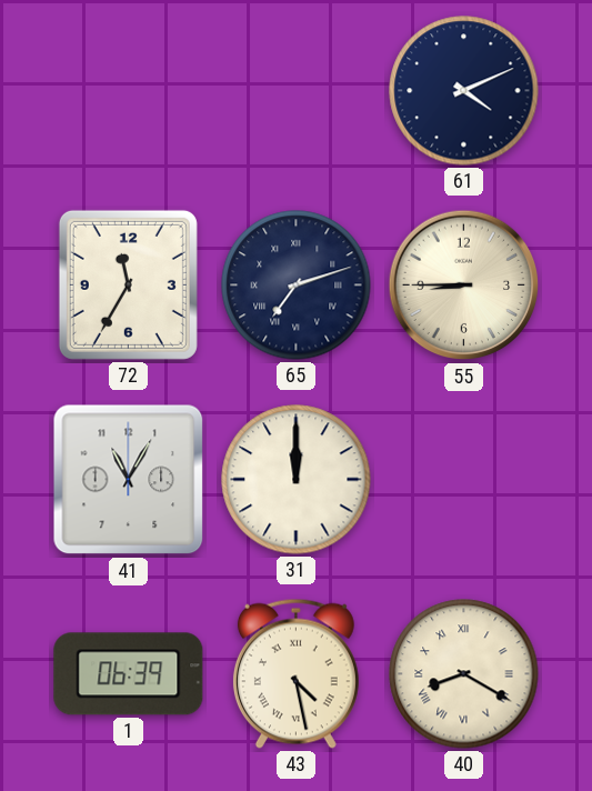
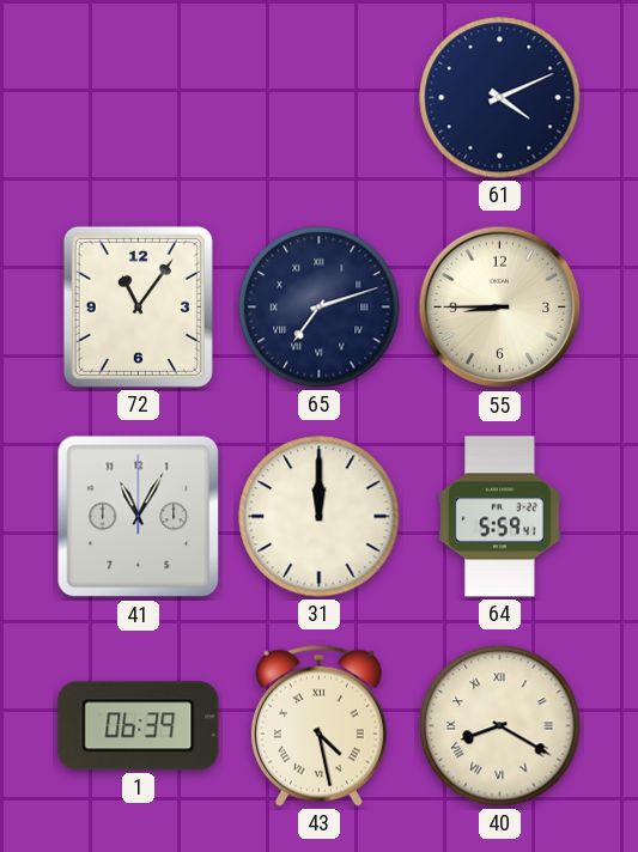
72: 11:35 -> 11:06 (138, 306)
64: none -> 5:59 (500, 517)
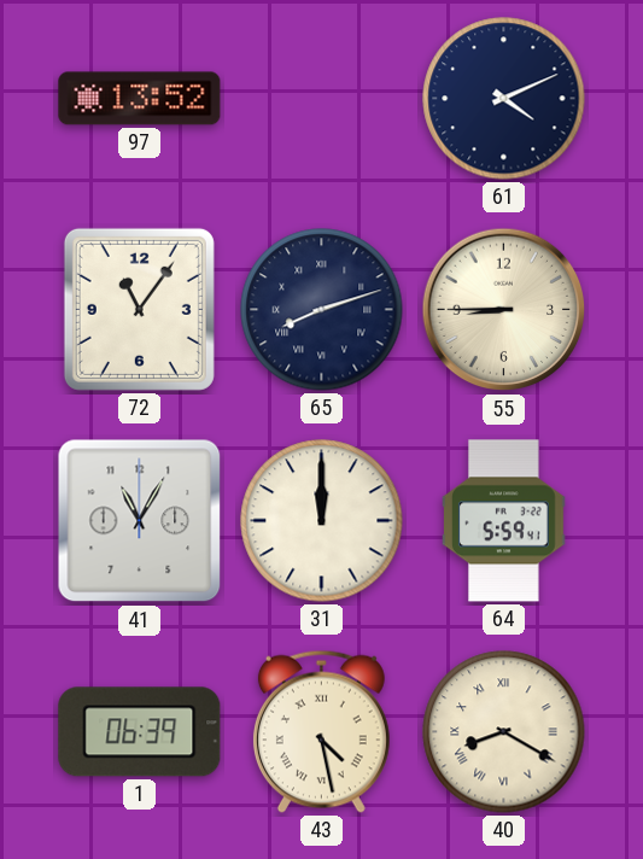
97: none -> 13:52 (140, 99)
65: 7:12 -> 8:12 (322, 310)
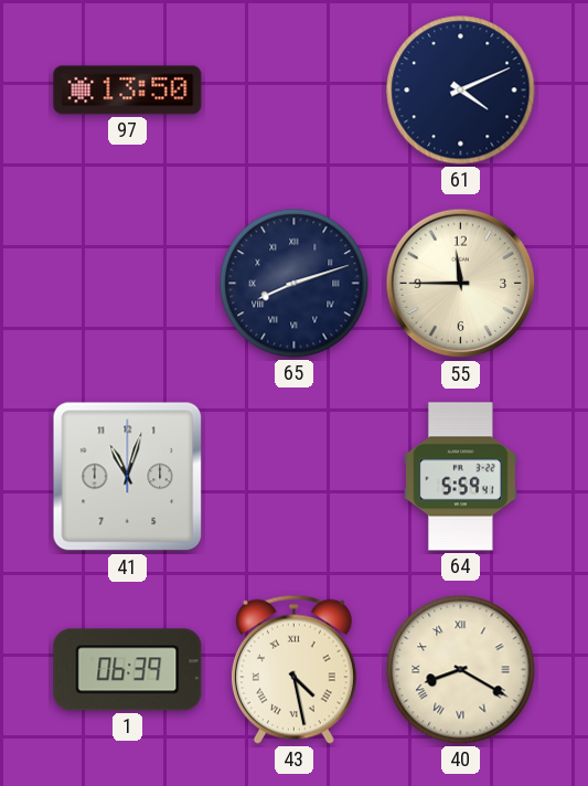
97: 13:52 -> 13:50 (128, 91)
72: 11:06 -> none (139, 309)
55: 8:45 -> 11:45 (461, 284)
41: 11:05 -> 11:03 (128, 477)
31: 12:00 -> none (322, 521)
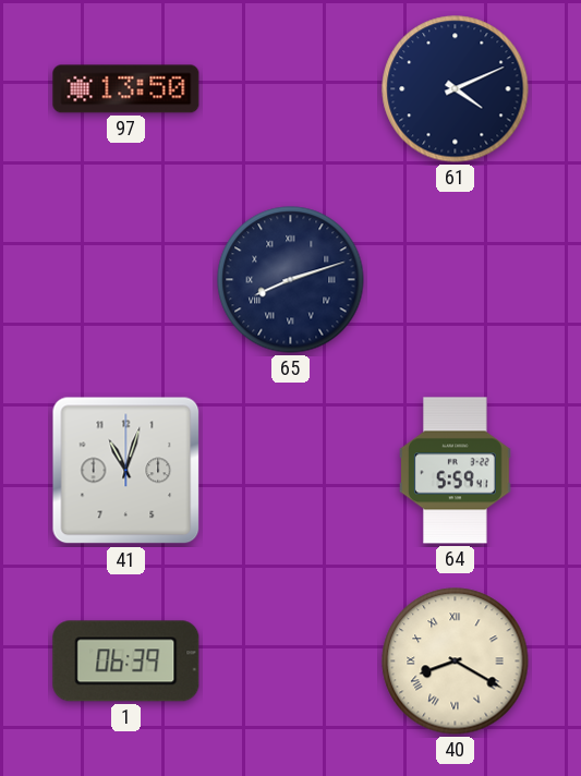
55: 11:45 -> none (461, 284)
43: 4:28 -> none (293, 669)
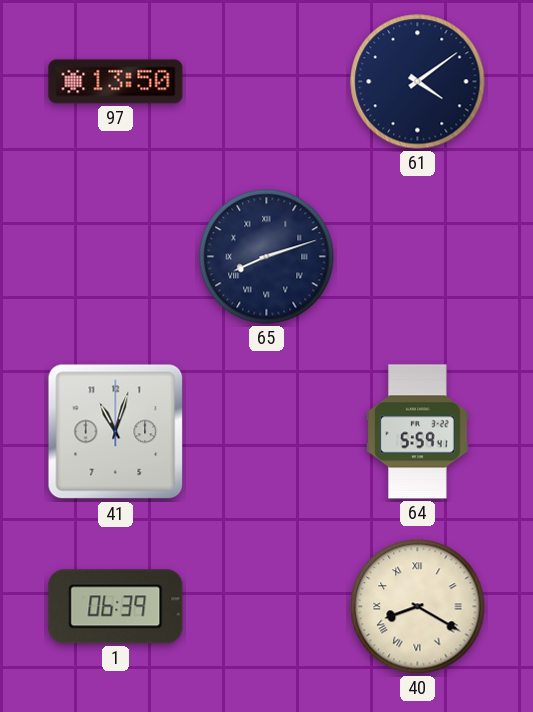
61: 4:11 -> 4:09 (418, 82)
